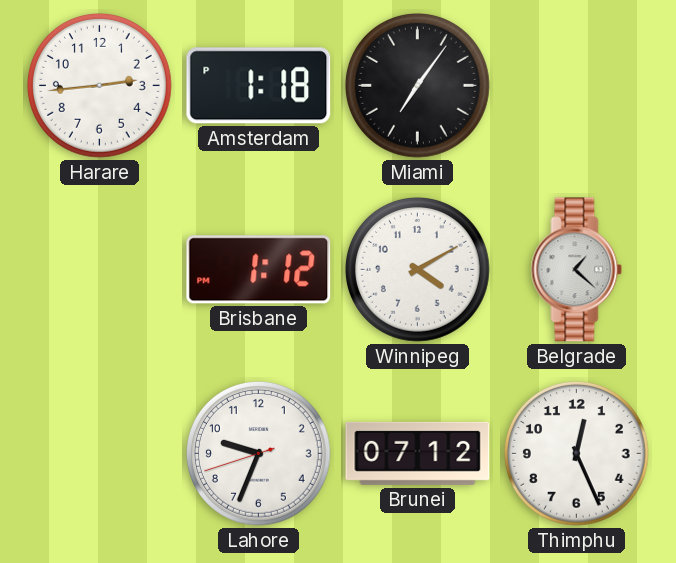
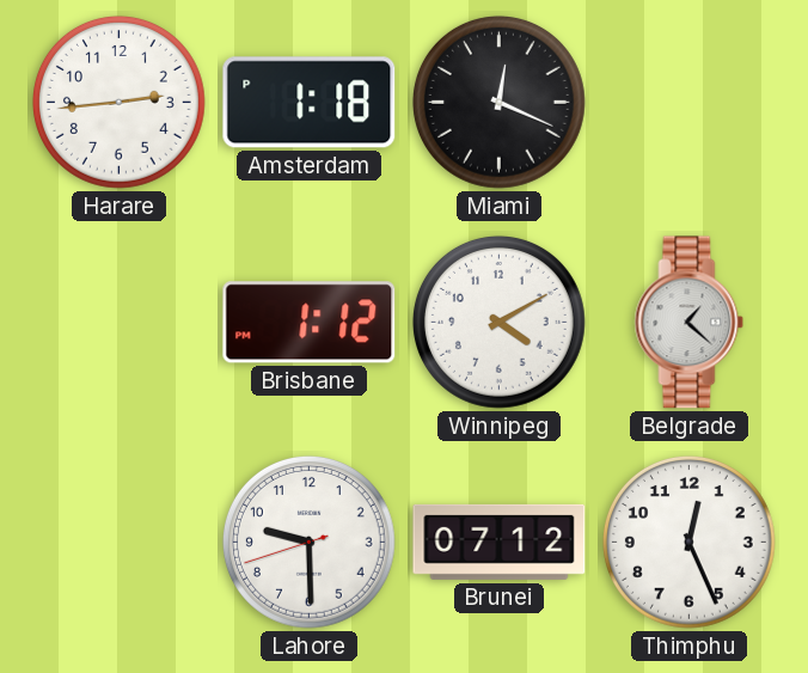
Miami: 7:06 -> 12:19 (498, 102)
Lahore: 9:33 -> 9:29 (308, 542)
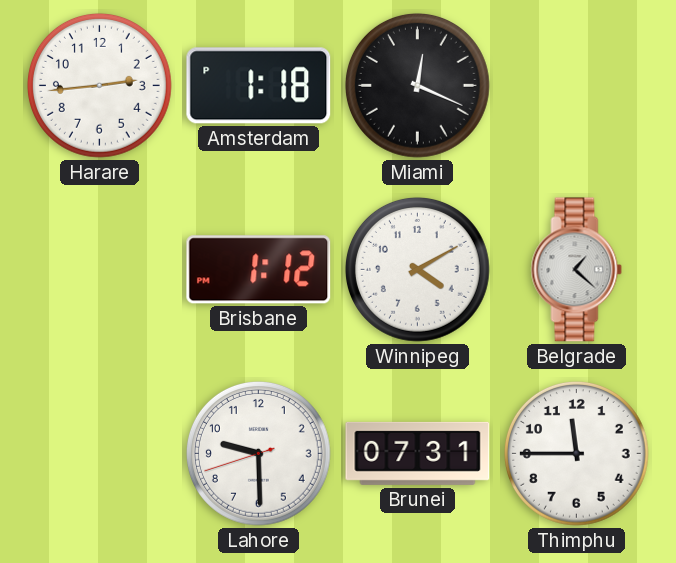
Brunei: 07:12 -> 07:31 (418, 453)
Thimphu: 12:26 -> 11:45 (576, 453)
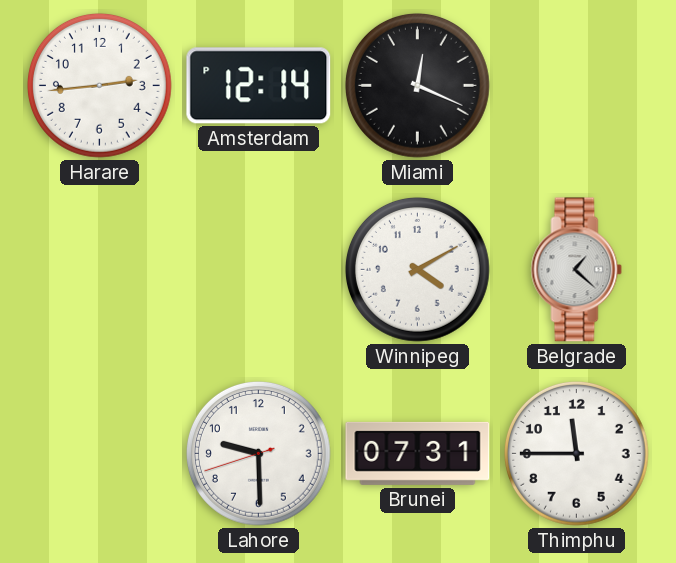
Amsterdam: 1:18 -> 12:14 (259, 86)
Brisbane: 1:12 -> none (259, 270)
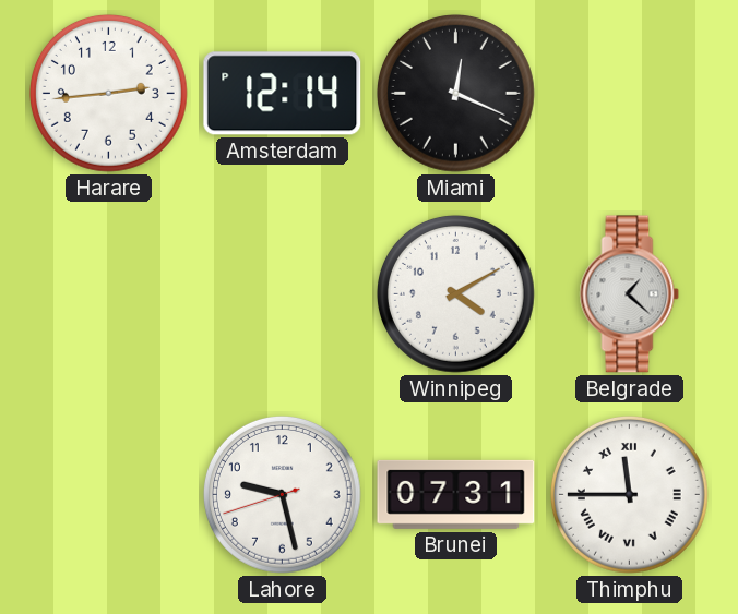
Lahore: 9:29 -> 9:27 (282, 494)
Thimphu numerals: Arabic -> Roman (629, 494)
